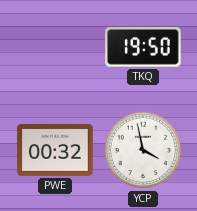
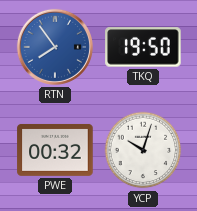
RTN: none -> 7:54 (55, 47)
YCP: 3:58 -> 10:03 (143, 150)
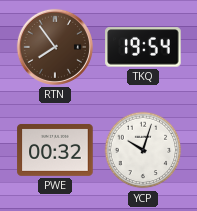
RTN dial: blue -> brown (55, 47)
TKQ: 19:50 -> 19:54 (143, 47)
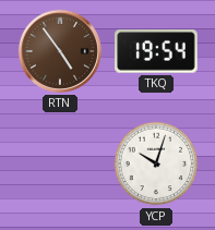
RTN: 7:54 -> 4:54 (60, 51)
PWE: 00:32 -> none (55, 150)
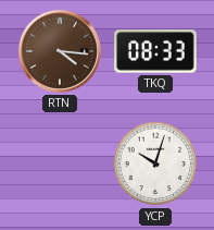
RTN: 4:54 -> 4:16 (60, 51)
TKQ: 19:54 -> 08:33 (155, 51)
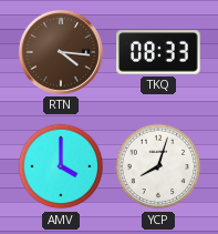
AMV: none -> 4:00 (61, 166)
YCP: 10:03 -> 8:03 (158, 166)
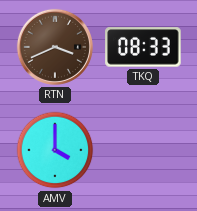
RTN: 4:16 -> 3:41 (55, 47)
YCP: 8:03 -> none (158, 166)
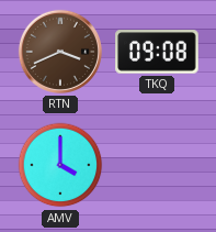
TKQ: 08:33 -> 09:08 (157, 52)
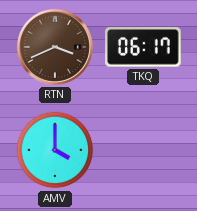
TKQ: 09:08 -> 06:17 (143, 47)
